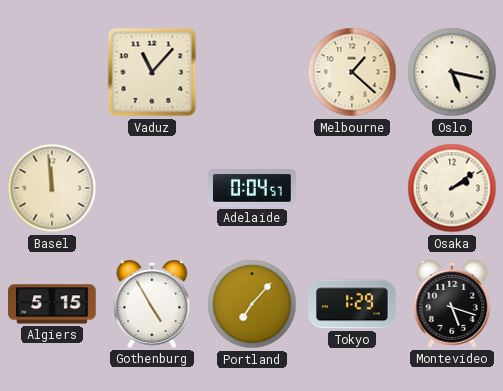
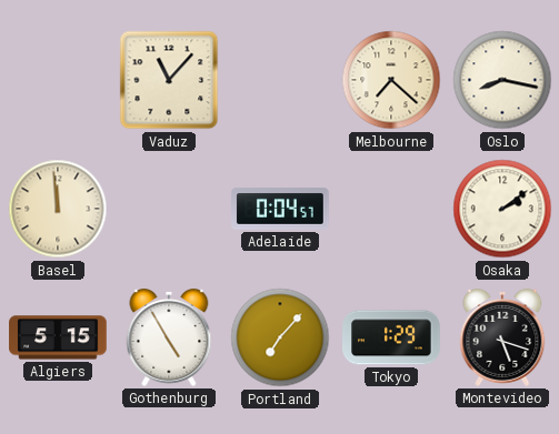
Melbourne: 1:22 -> 7:22 (391, 80)
Oslo: 5:17 -> 8:17 (502, 80)
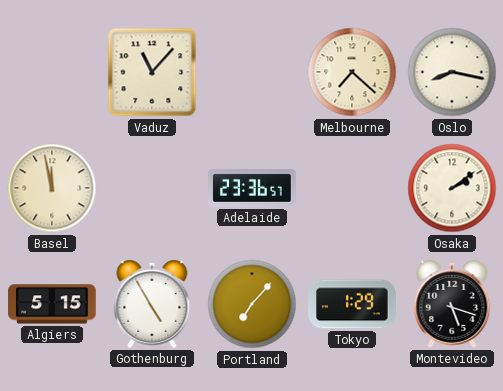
Basel: 11:59 -> 11:58 (52, 188)
Adelaide: 0:04 -> 23:36 (252, 188)
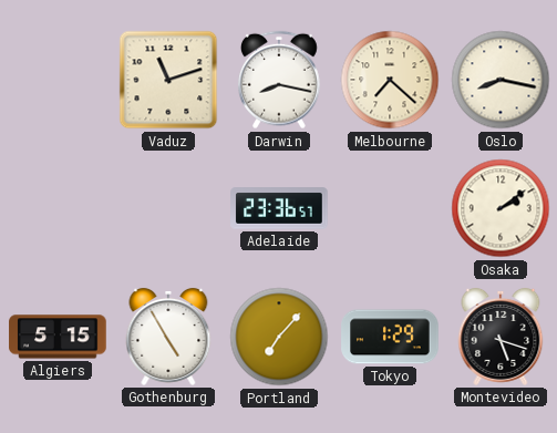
Vaduz: 11:07 -> 11:12 (168, 80)
Darwin: none -> 8:17 (280, 80)
Basel: 11:58 -> none (52, 188)
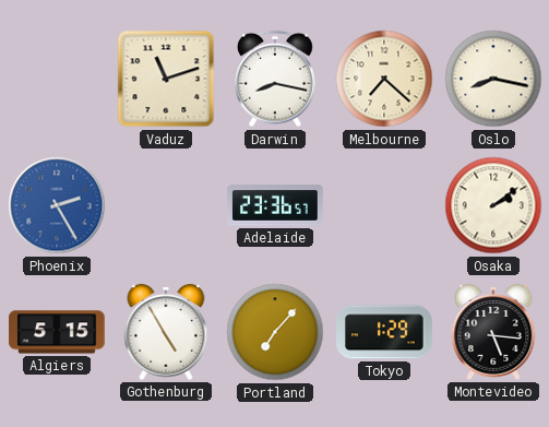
Phoenix: none -> 2:25 (57, 205)
Montevideo: 5:18 -> 5:16 (493, 332)
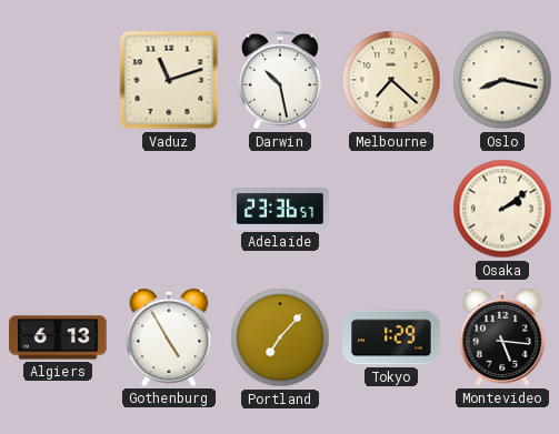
Darwin: 8:17 -> 10:28 (281, 80)
Phoenix: 2:25 -> none (57, 205)
Algiers: 5:15 -> 6:13 (58, 337)
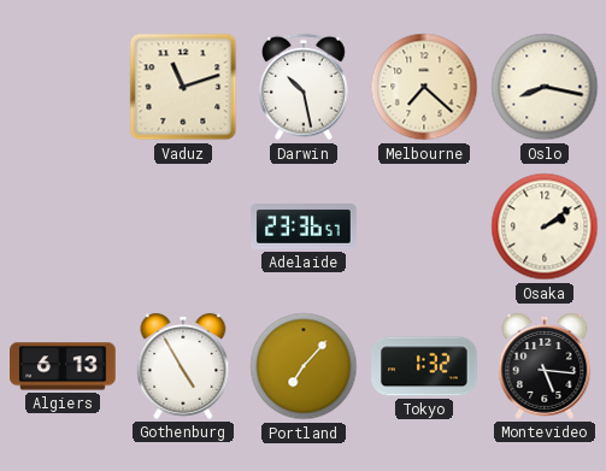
Tokyo: 1:29 -> 1:32 (424, 366)
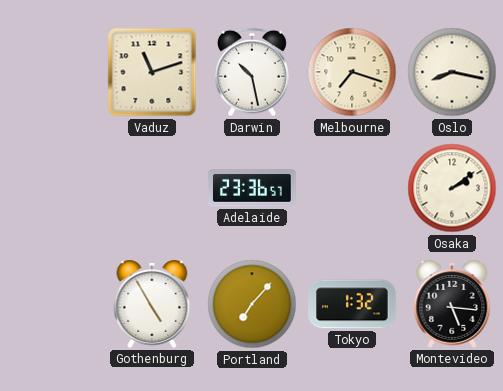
Melbourne: 7:22 -> 7:18 (352, 72)
Algiers: 6:13 -> none (63, 366)
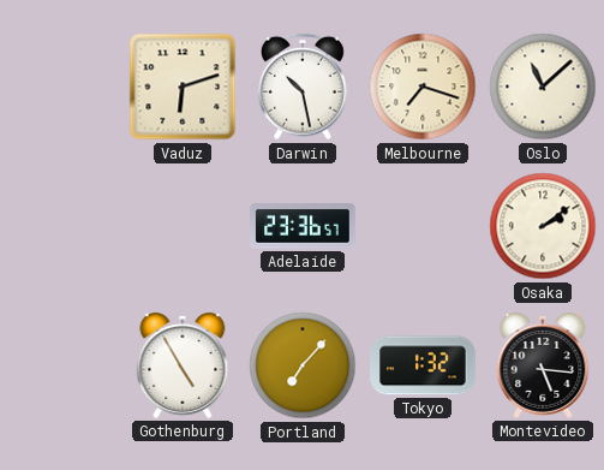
Vaduz: 11:12 -> 6:12 (183, 87)
Oslo: 8:17 -> 11:08 (543, 87)
